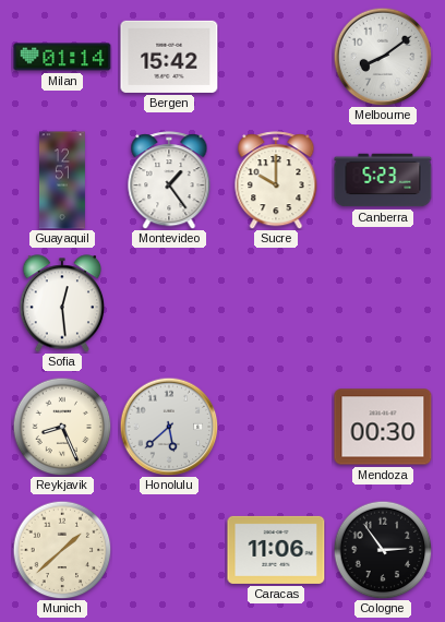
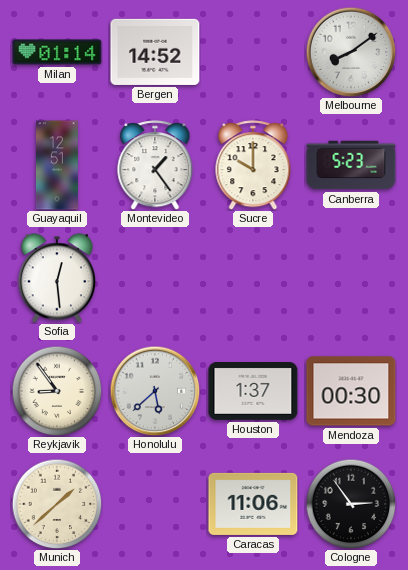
Bergen: 15:42 -> 14:52 (155, 52)
Reykjavik: 8:26 -> 8:54 (57, 391)
Houston: none -> 1:37 (253, 392)
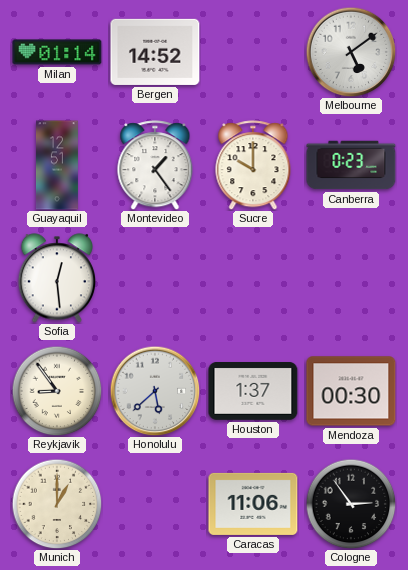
Melbourne: 8:09 -> 5:09 (351, 52)
Canberra: 5:23 -> 0:23 (351, 165)
Munich: 1:38 -> 1:00 (57, 504)
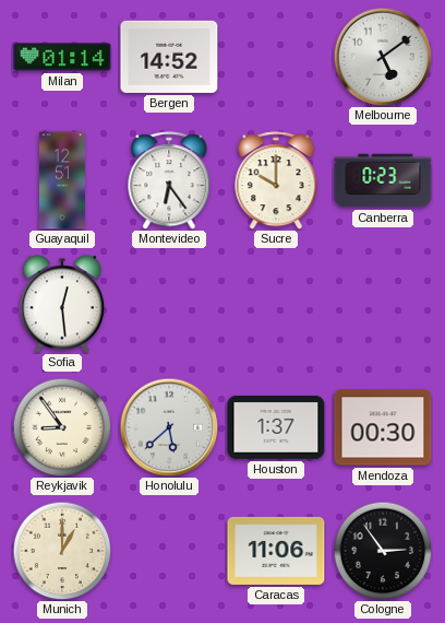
Montevideo: 1:24 -> 6:24 (169, 180)
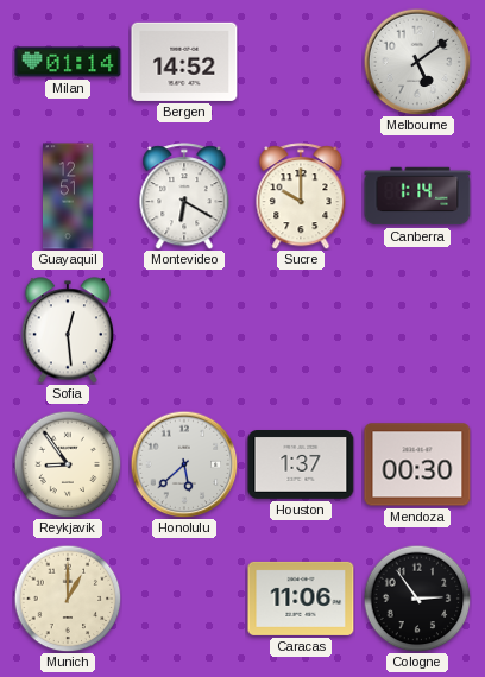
Montevideo: 6:24 -> 6:20 (184, 196)
Canberra: 0:23 -> 1:14 (417, 196)
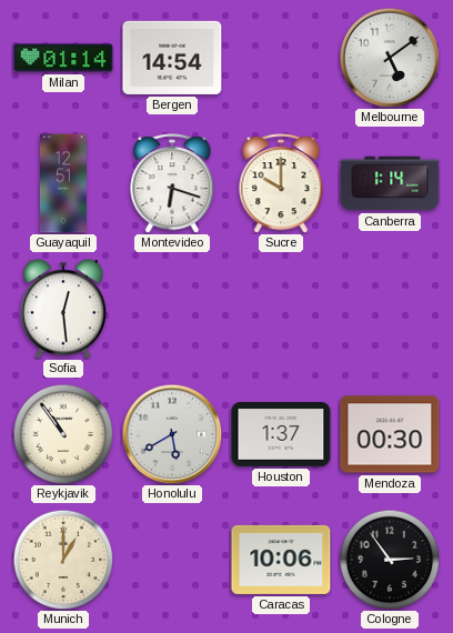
Bergen: 14:52 -> 14:54 (172, 58)
Montevideo: 6:20 -> 6:18 (172, 183)
Reykjavik: 8:54 -> 10:54 (63, 434)
Honolulu: 5:38 -> 5:40 (172, 434)
Caracas: 11:06 -> 10:06 (281, 560)
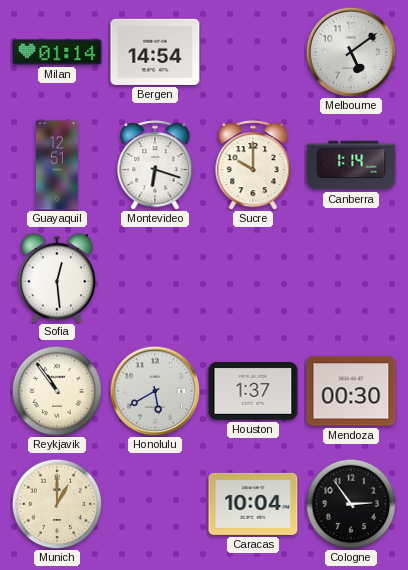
Caracas: 10:06 -> 10:04 (253, 504)
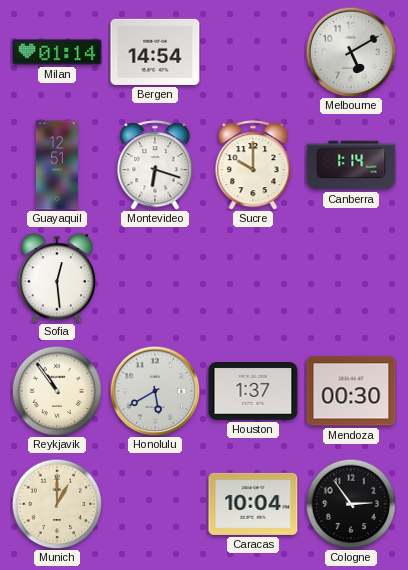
Melbourne: 5:09 -> 5:10 (351, 52)
